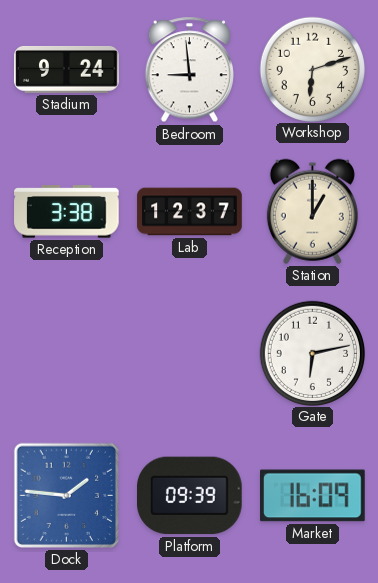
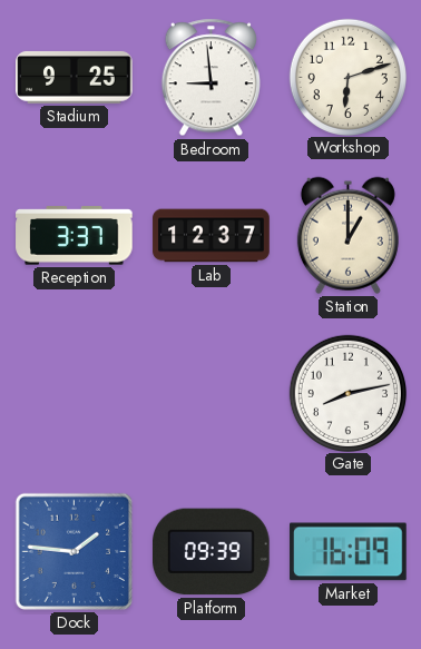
Stadium: 9:24 -> 9:25 (75, 77)
Reception: 3:38 -> 3:37 (75, 236)
Gate: 6:13 -> 8:13 (347, 393)
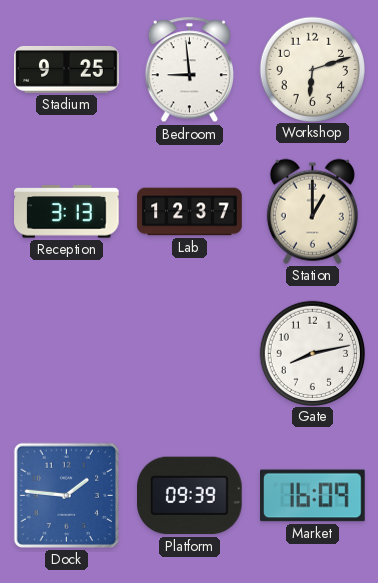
Reception: 3:37 -> 3:13 (67, 212)
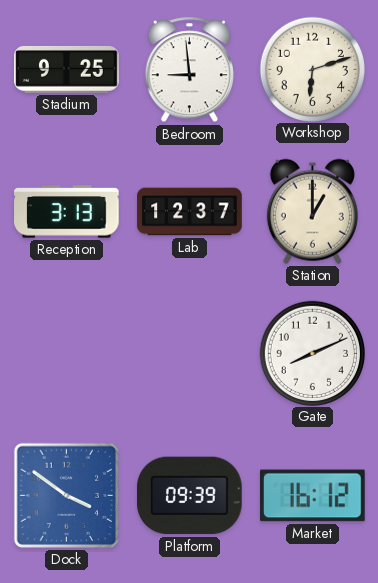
Gate: 8:13 -> 8:11 (312, 353)
Dock: 1:46 -> 3:51 (66, 495)
Market: 16:09 -> 16:12 (313, 496)
